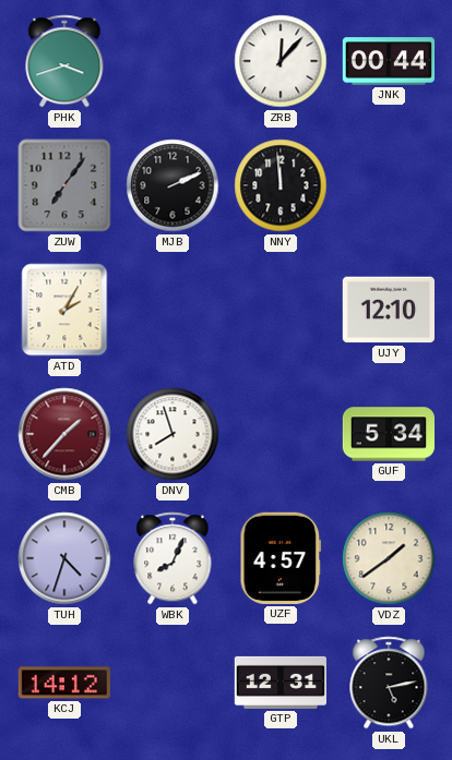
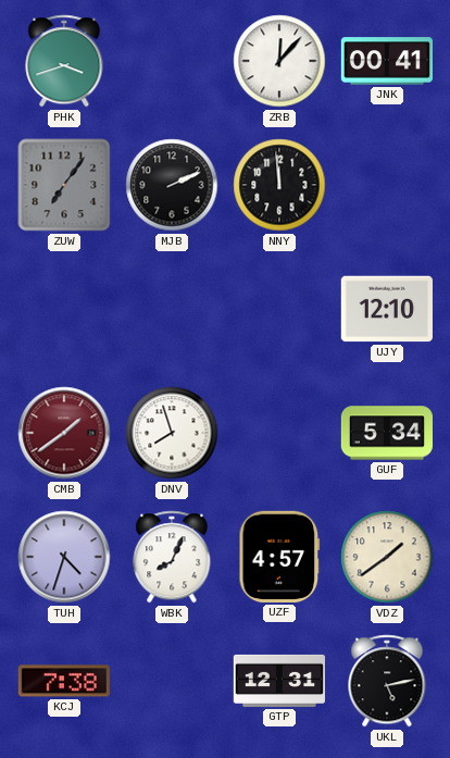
JNK: 00:44 -> 00:41 (386, 61)
ATD: 2:05 -> none (64, 310)
CMB: 1:37 -> 1:39 (64, 433)
KCJ: 14:12 -> 7:38 (64, 681)
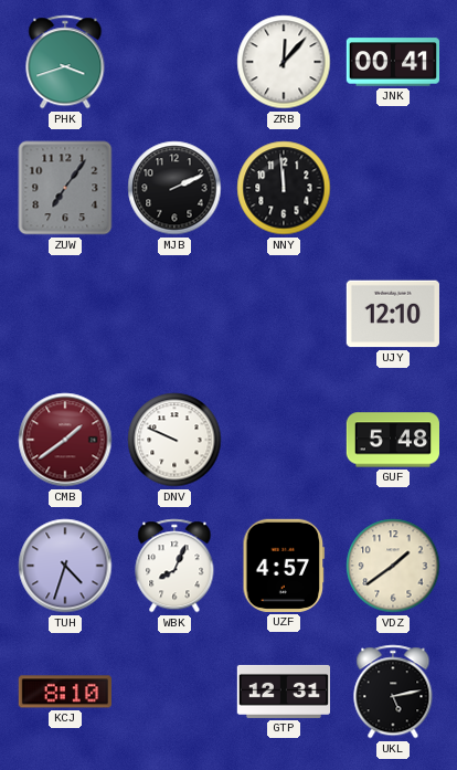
DNV: 7:57 -> 9:49 (174, 440)
GUF: 5:34 -> 5:48 (393, 440)
KCJ: 7:38 -> 8:10 (65, 692)
